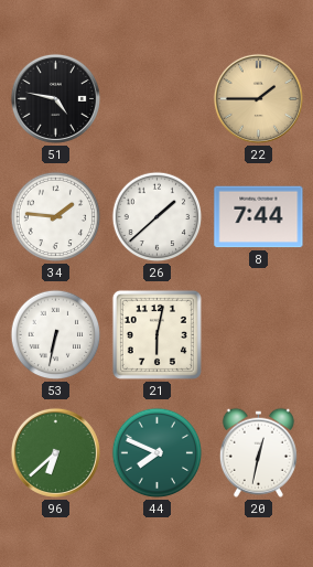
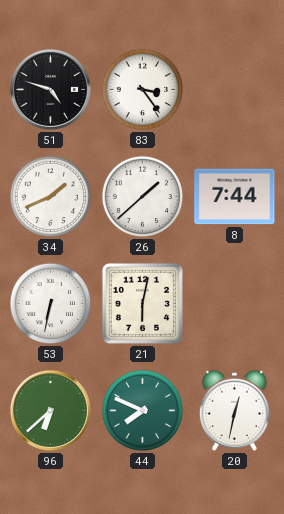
51: 4:47 -> 4:48 (50, 89)
83: none -> 3:24 (143, 90)
22: 1:45 -> none (258, 98)
34: 1:46 -> 1:41 (51, 197)
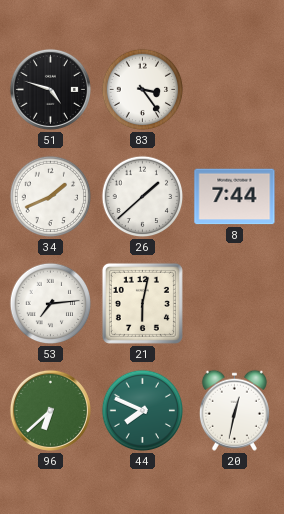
53: 6:32 -> 7:14 (51, 304)
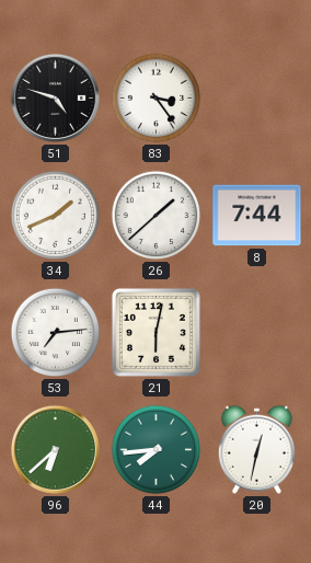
44: 7:49 -> 7:44 (157, 450)
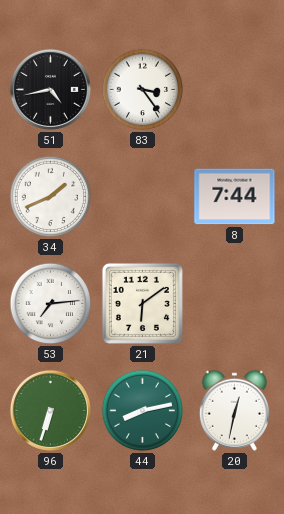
51: 4:48 -> 4:43 (50, 89)
26: 1:38 -> none (157, 216)
21: 6:02 -> 6:09 (142, 303)
96: 6:38 -> 6:33 (50, 410)
44: 7:44 -> 8:13 (143, 411)
